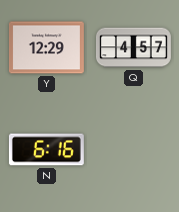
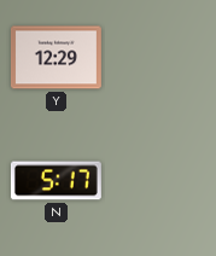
Q: 4:57 -> none (133, 48)
N: 6:16 -> 5:17 (56, 181)
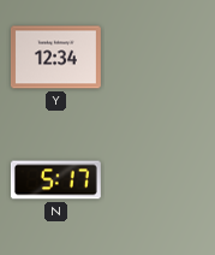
Y: 12:29 -> 12:34 (55, 58)
